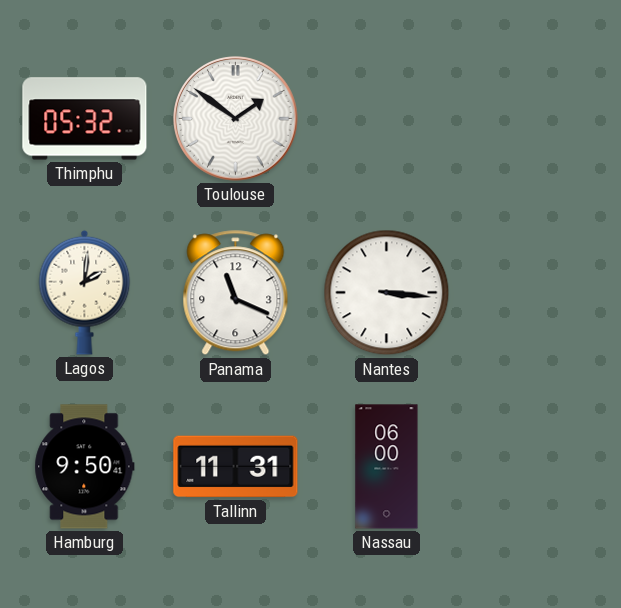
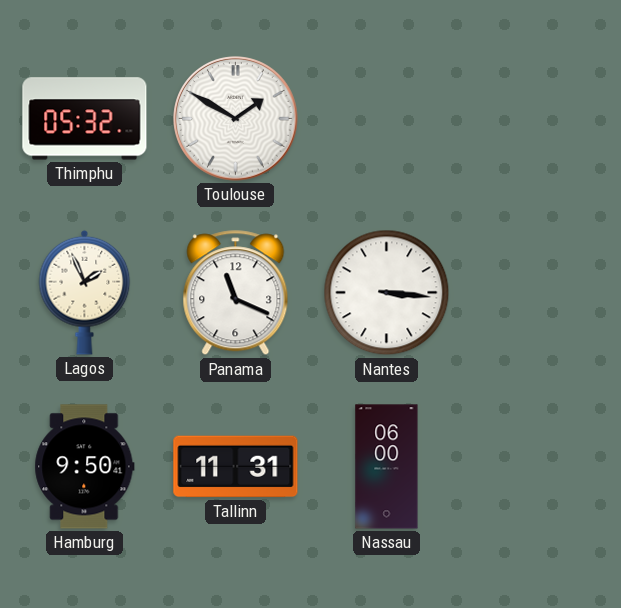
Toulouse: 1:51 -> 1:50 (236, 119)
Lagos: 2:01 -> 1:56 (85, 292)
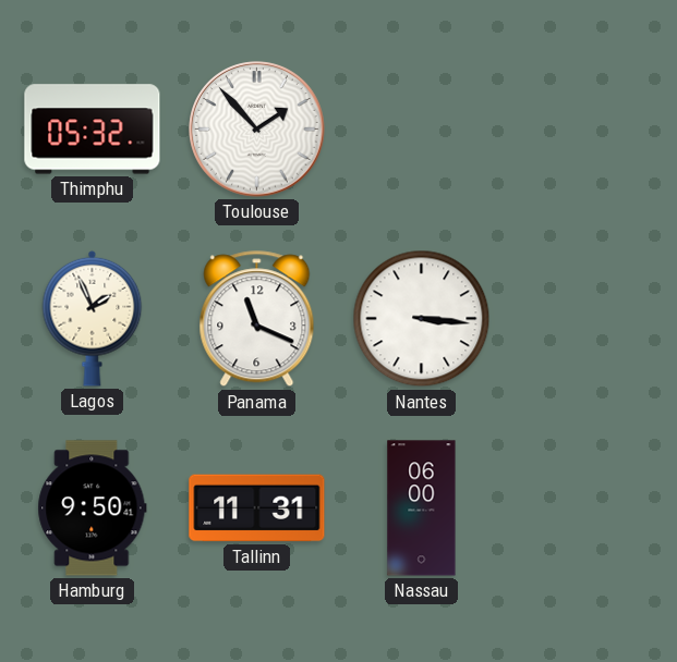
Toulouse: 1:50 -> 1:53 (257, 130)
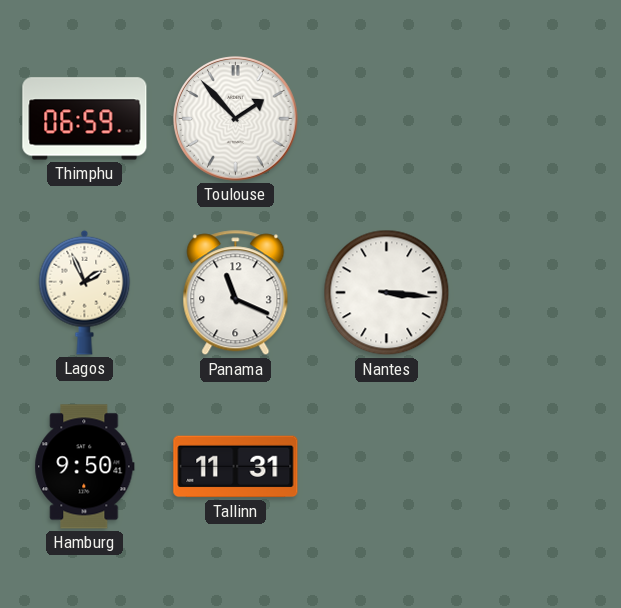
Thimphu: 05:32 -> 06:59 (85, 119)
Nassau: 06:00 -> none (422, 508)
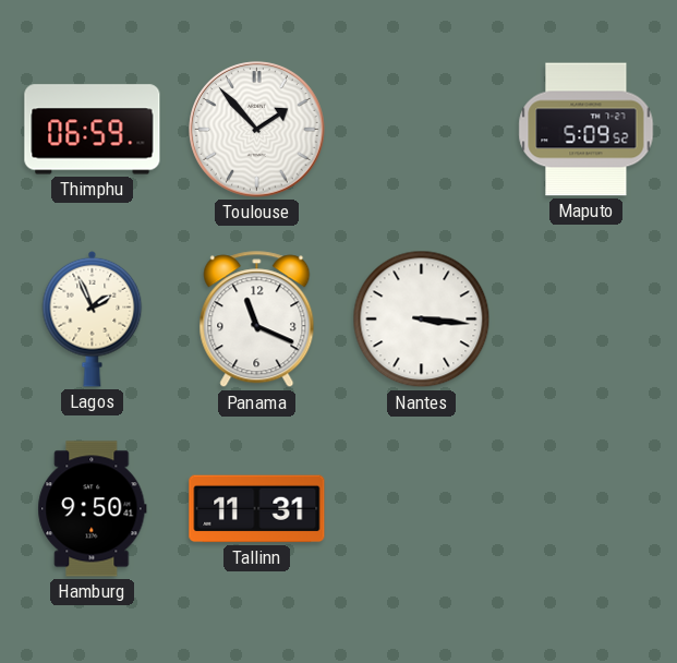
Maputo: none -> 5:09 (587, 130)
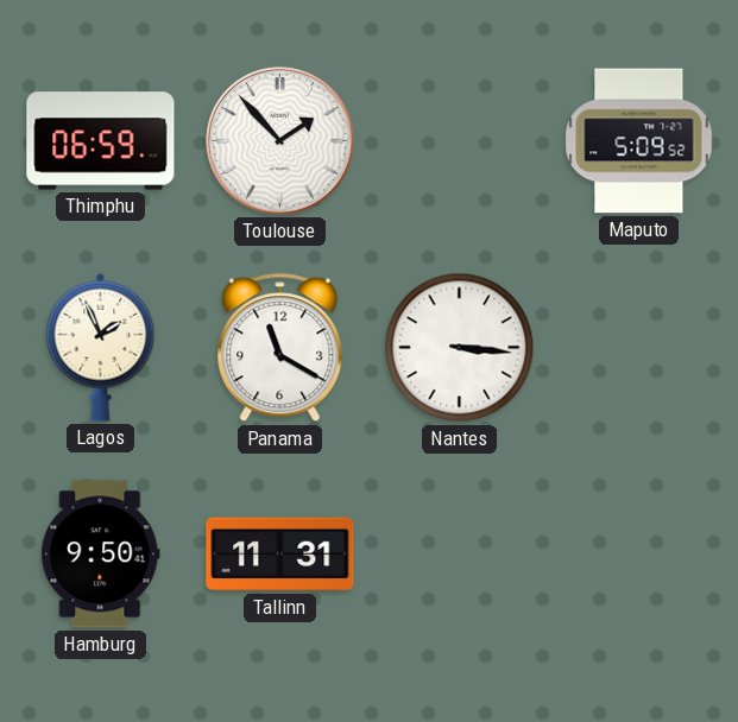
Panama: 11:19 -> 11:20 (280, 348)
